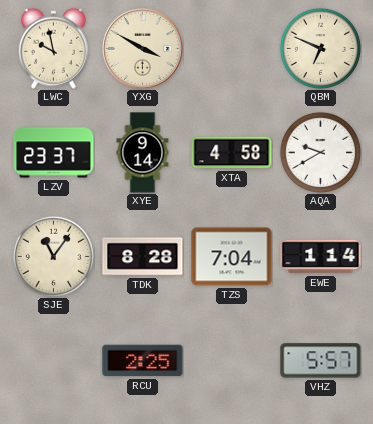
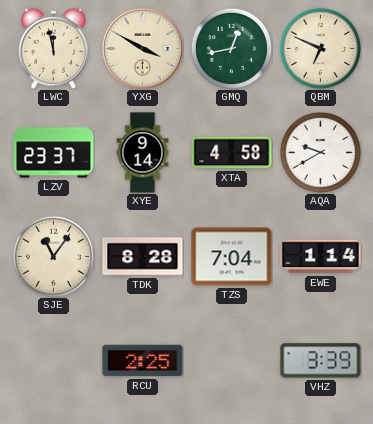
LWC: 9:58 -> 11:58 (53, 48)
GMQ: none -> 12:43 (231, 48)
VHZ: 5:57 -> 3:39 (321, 361)
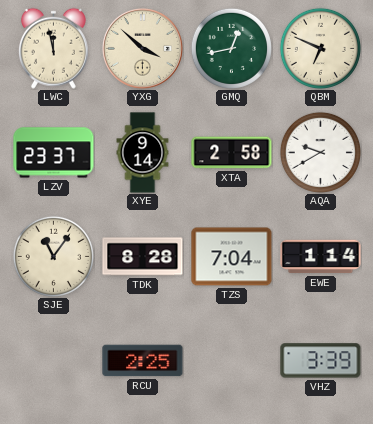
YXG: 3:50 -> 3:52 (142, 48)
XTA: 4:58 -> 2:58 (232, 153)
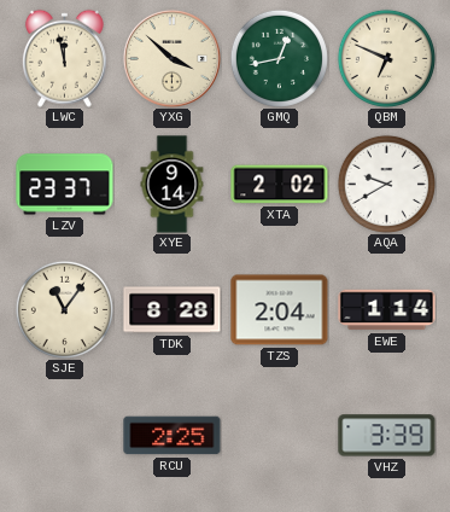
XTA: 2:58 -> 2:02 (280, 185)
TZS: 7:04 -> 2:04 (280, 310)
